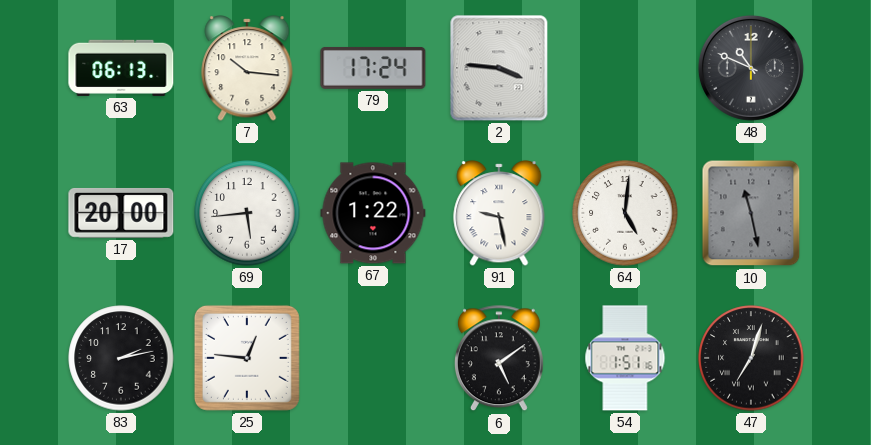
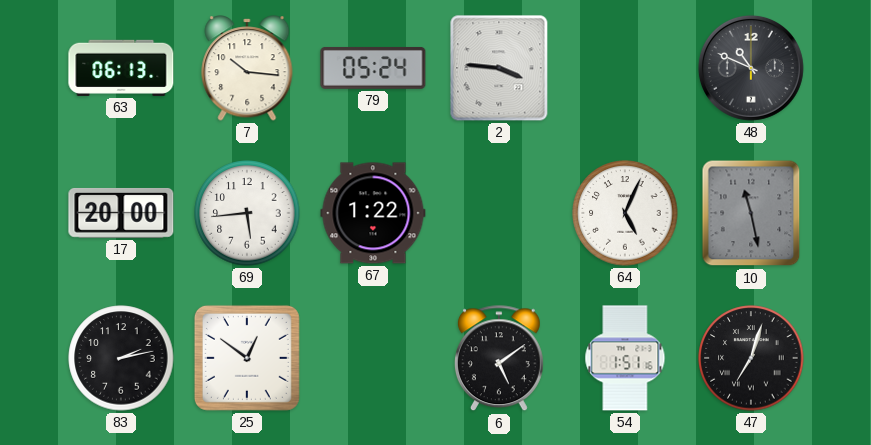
79: 17:24 -> 05:24 (373, 68)
91: 9:28 -> none (499, 213)
64: 5:01 -> 5:04 (625, 213)
25: 12:46 -> 12:51 (247, 358)
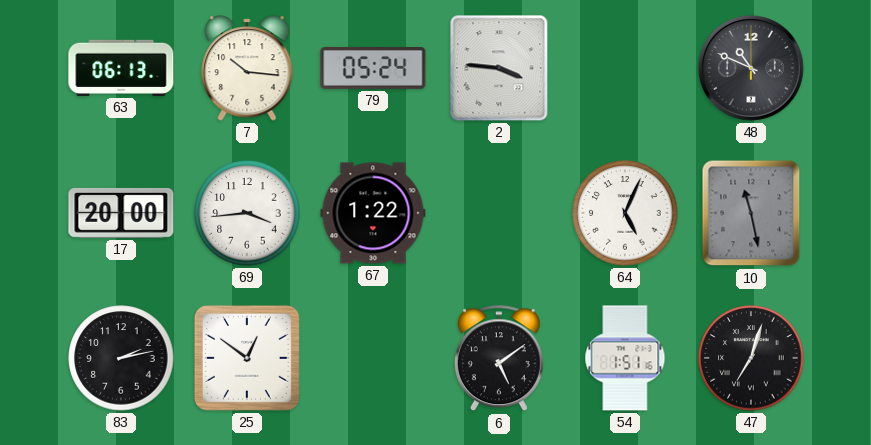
69: 5:44 -> 3:44 (247, 213)
